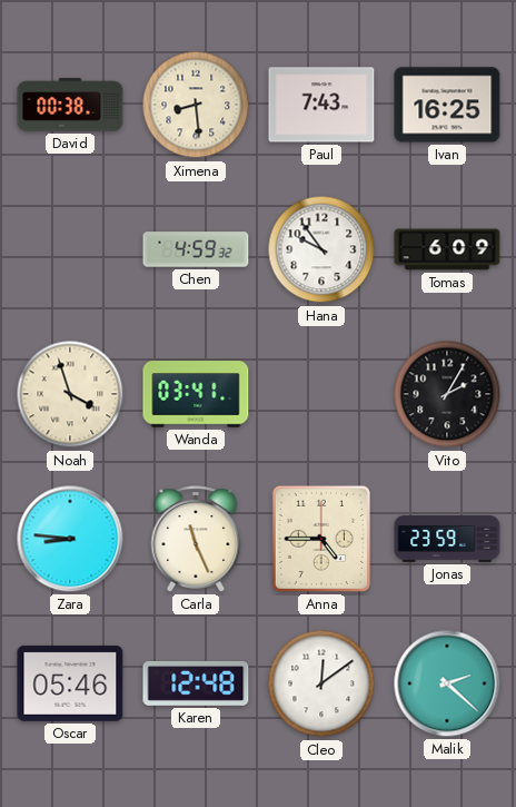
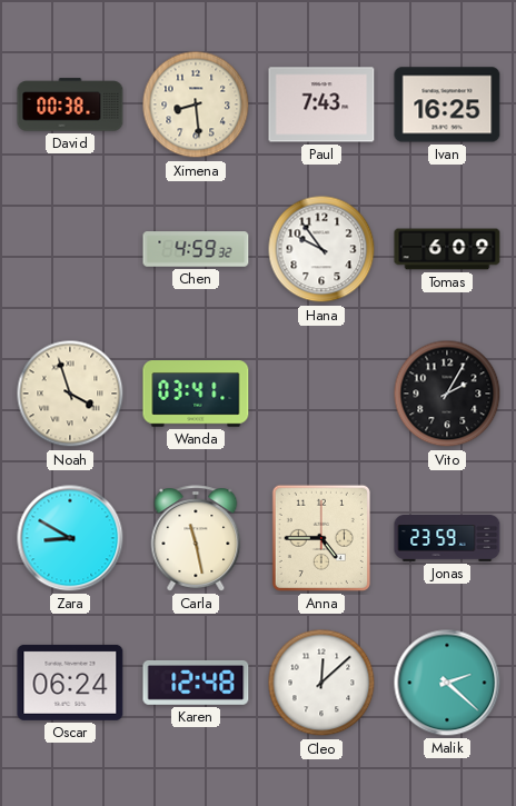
Zara: 8:46 -> 8:50 (70, 538)
Carla: 11:26 -> 11:28 (196, 538)
Oscar: 05:46 -> 06:24 (70, 683)
Cleo: 12:09 -> 12:08 (321, 683)
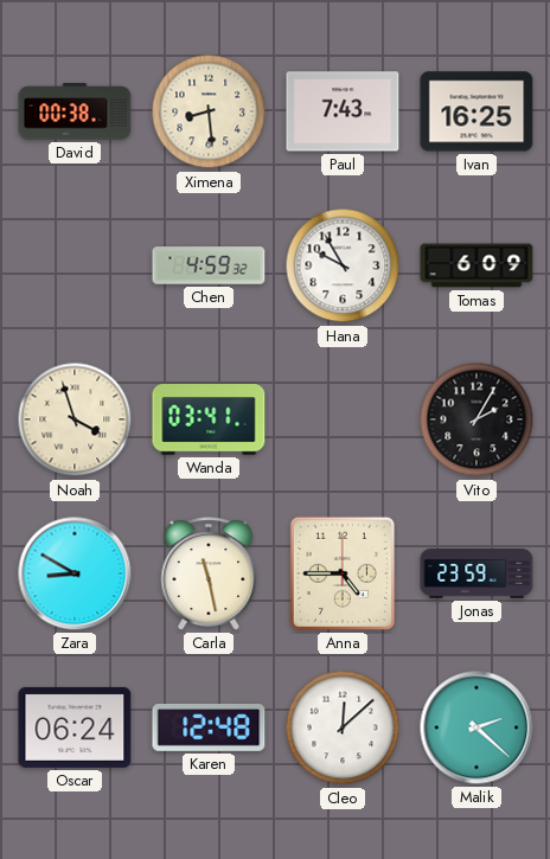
Hana: 9:54 -> 9:55 (343, 265)
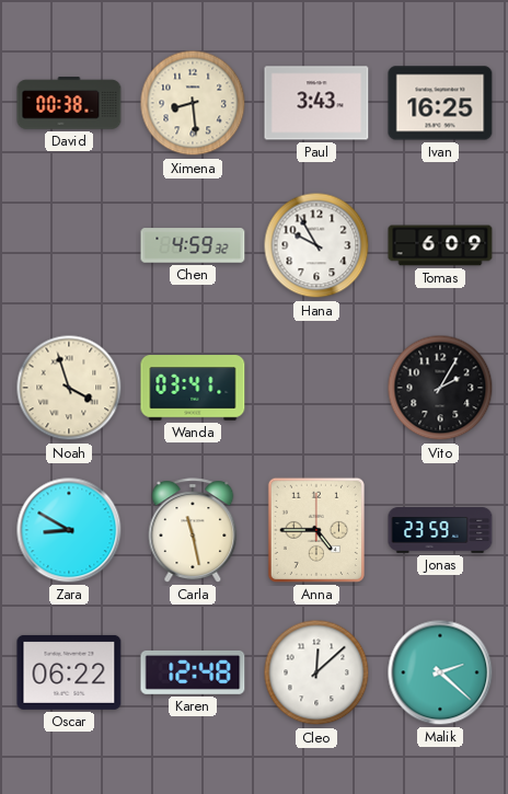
Paul: 7:43 -> 3:43 (316, 103)
Oscar: 06:24 -> 06:22 (69, 672)
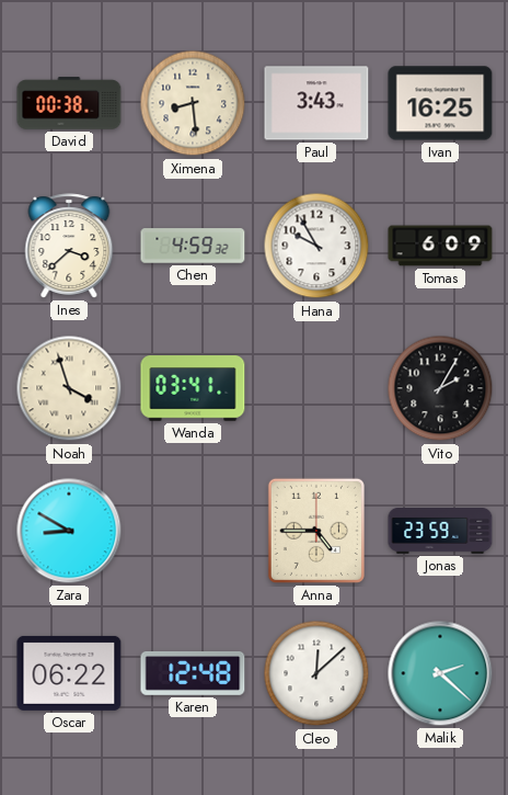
Ines: none -> 3:38 (69, 246)
Carla: 11:28 -> none (193, 530)
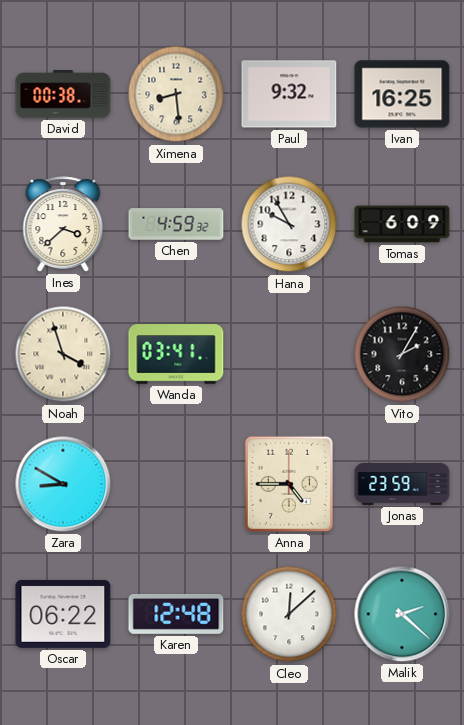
Paul: 3:43 -> 9:32 (289, 94)
